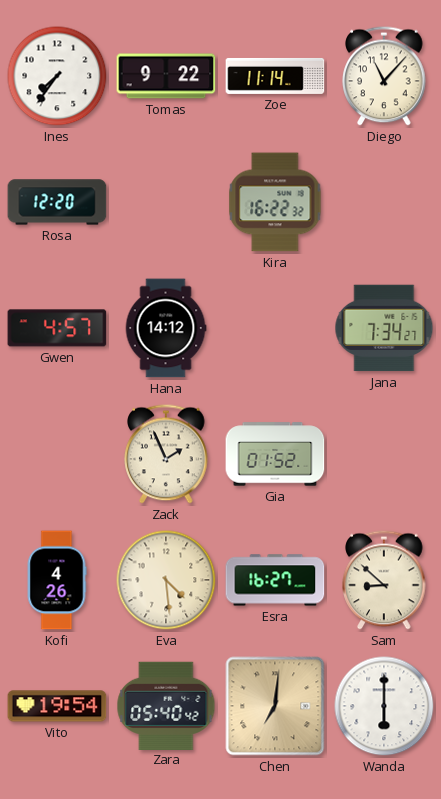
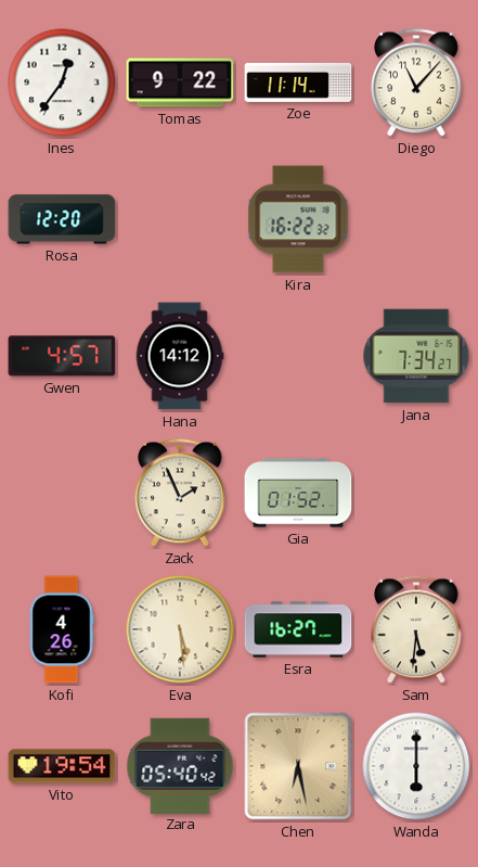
Ines: 7:36 -> 12:36 (62, 82)
Eva: 4:29 -> 5:29 (180, 629)
Sam: 8:52 -> 5:31 (416, 629)
Chen: 7:01 -> 6:28 (298, 766)
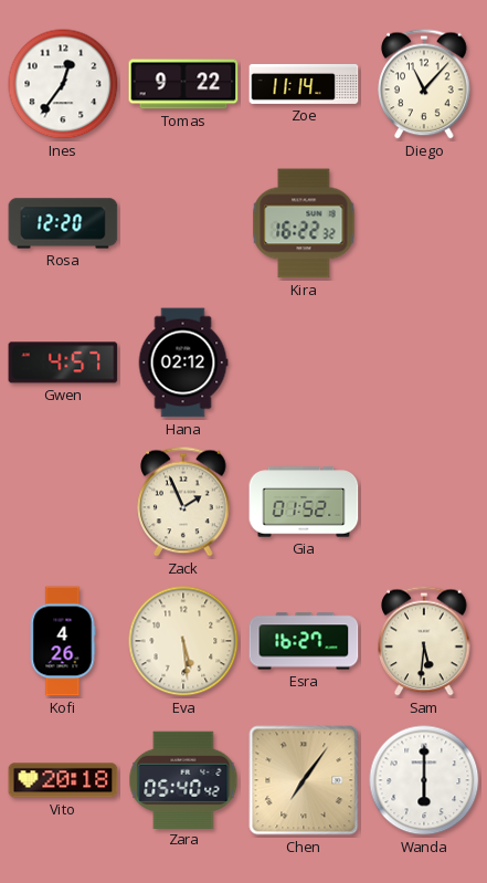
Hana: 14:12 -> 02:12 (183, 362)
Jana: 7:34 -> none (416, 356)
Vito: 19:54 -> 20:18 (63, 780)
Chen: 6:28 -> 7:06 (304, 780)
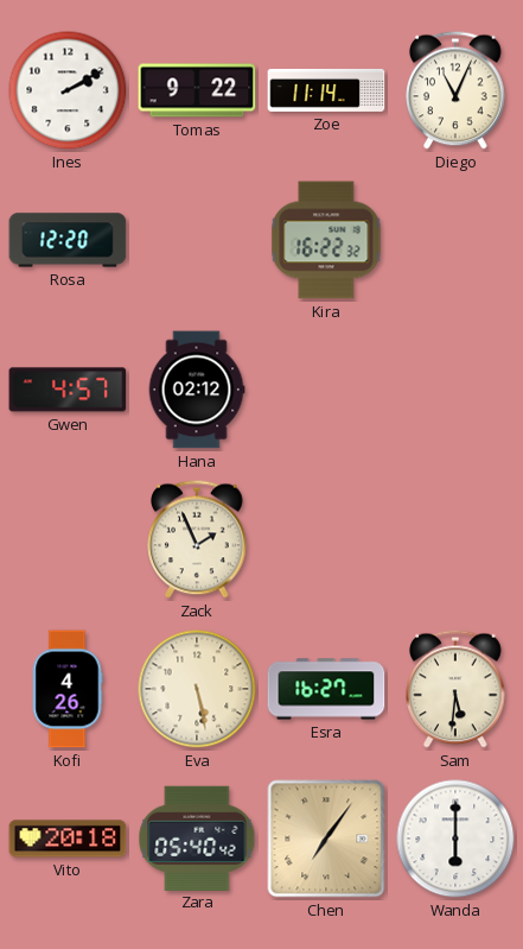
Ines: 12:36 -> 2:10 (68, 90)
Diego: 11:07 -> 11:04 (455, 90)
Gia: 01:52 -> none (304, 502)
Eva: 5:29 -> 5:28 (197, 689)
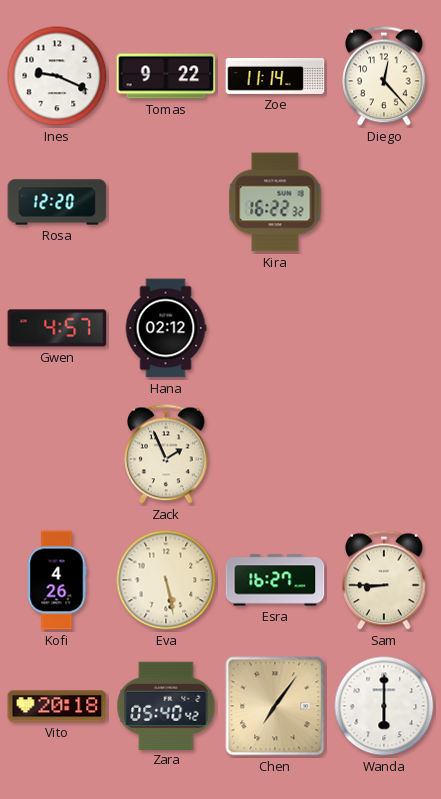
Ines: 2:10 -> 9:19 (57, 76)
Diego: 11:04 -> 12:23 (384, 76)
Sam: 5:31 -> 8:45 (384, 580)
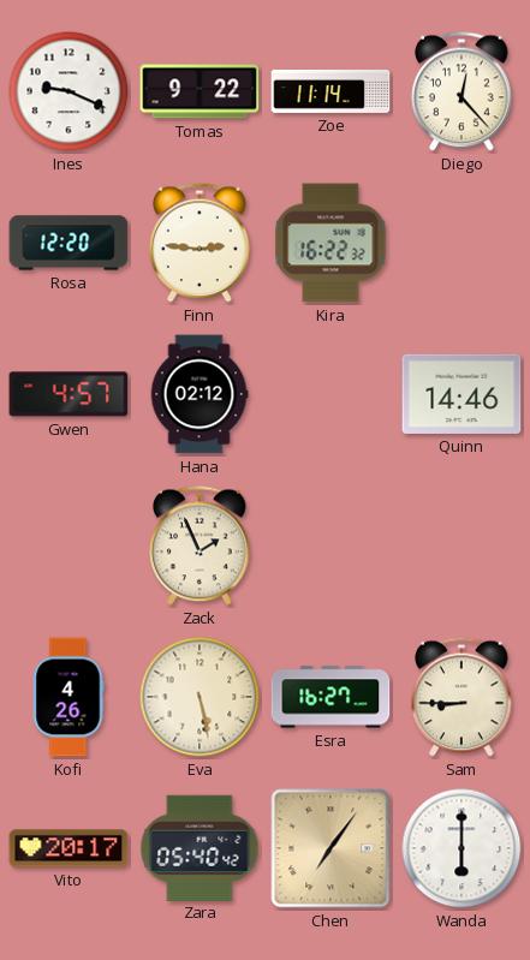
Finn: none -> 2:46 (200, 243)
Quinn: none -> 14:46 (461, 394)
Vito: 20:18 -> 20:17 (69, 848)
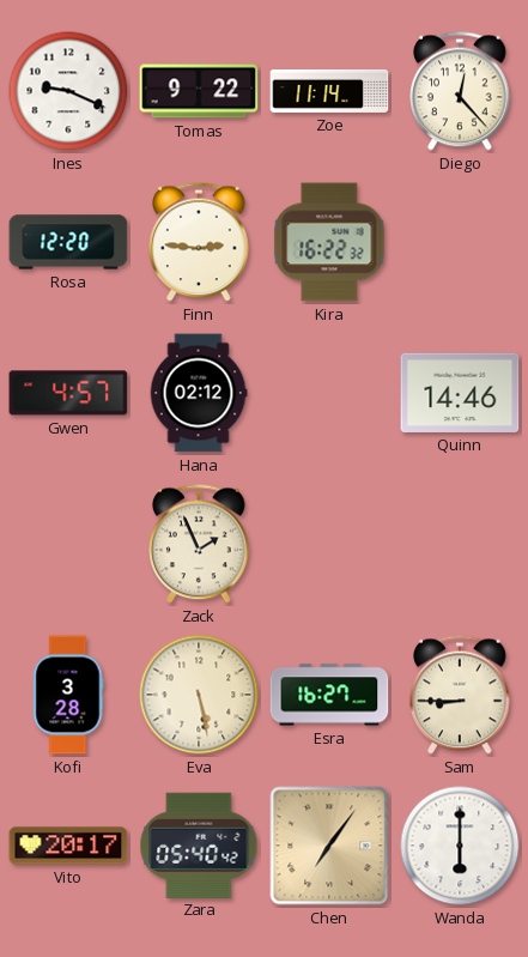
Kofi: 4:26 -> 3:28 (68, 695)
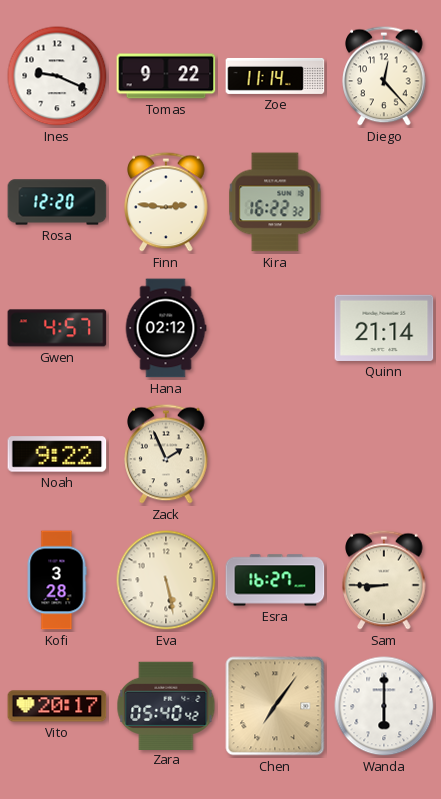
Quinn: 14:46 -> 21:14 (384, 328)
Noah: none -> 9:22 (57, 454)
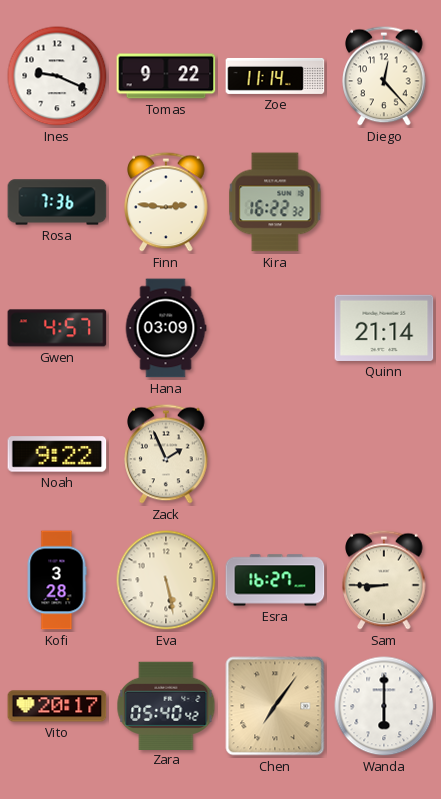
Rosa: 12:20 -> 7:36 (57, 202)
Hana: 02:12 -> 03:09 (166, 328)
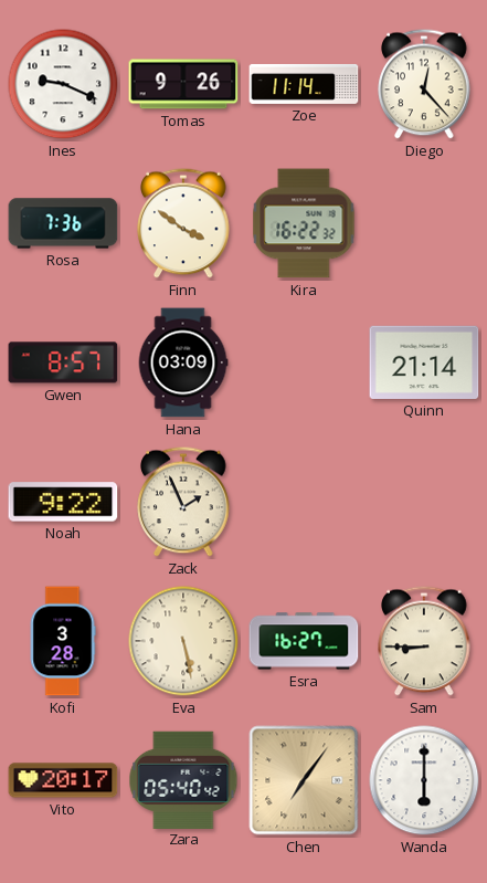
Tomas: 9:22 -> 9:26 (183, 84)
Finn: 2:46 -> 3:51 (183, 223)
Gwen: 4:57 -> 8:57 (63, 362)
